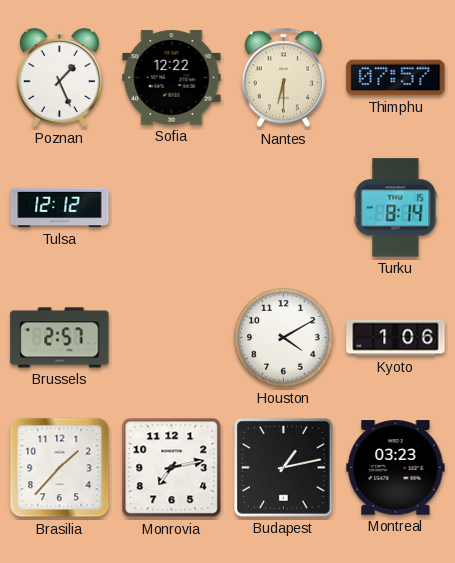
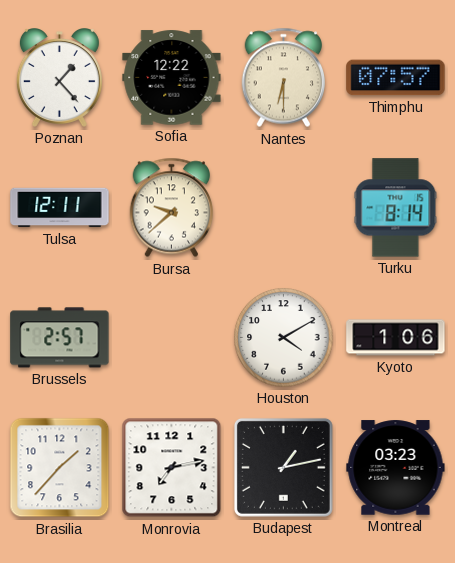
Poznan: 1:26 -> 1:23 (59, 78)
Tulsa: 12:12 -> 12:11 (60, 208)
Bursa: none -> 9:38 (171, 208)
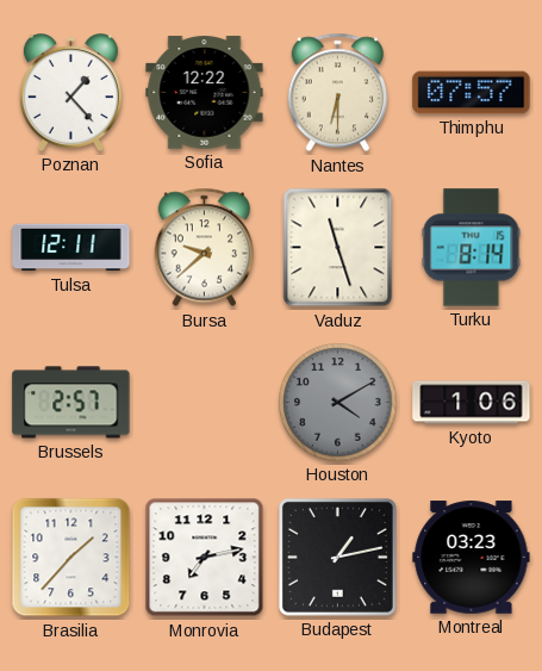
Vaduz: none -> 11:27 (338, 248)
Houston dial: white -> grey (338, 403)
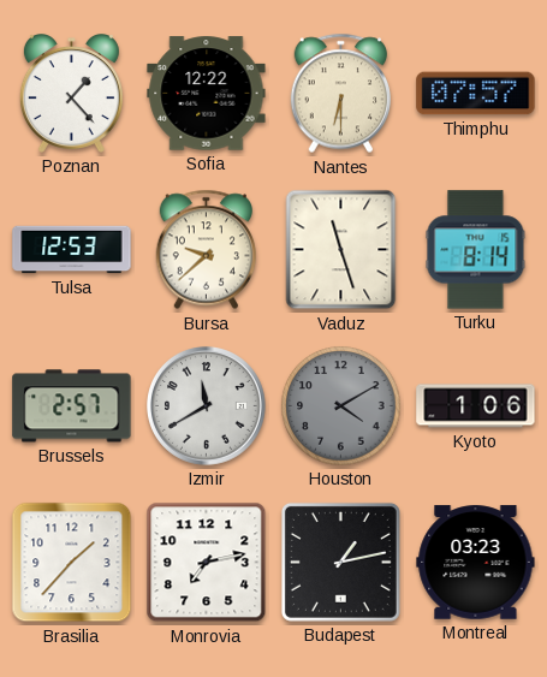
Tulsa: 12:11 -> 12:53 (72, 250)
Izmir: none -> 11:40 (207, 406)
